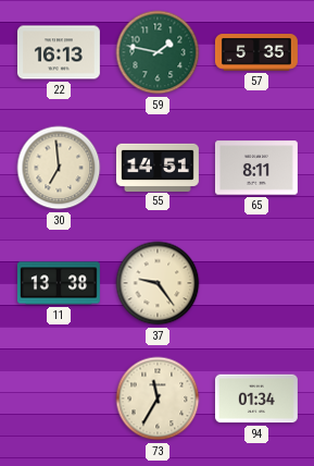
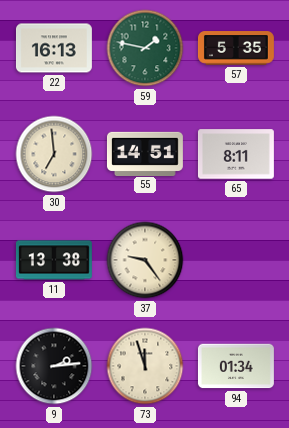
9: none -> 2:14 (54, 366)
73: 11:35 -> 11:57 (145, 366)
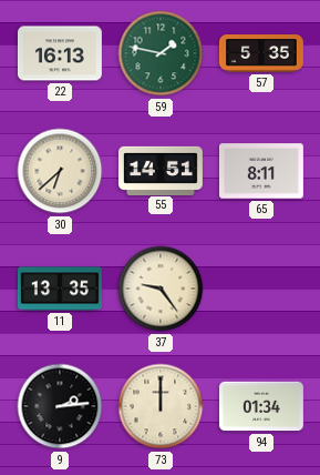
30: 6:59 -> 6:38 (60, 171)
11: 13:38 -> 13:35 (60, 289)
73: 11:57 -> 12:00 (161, 406)
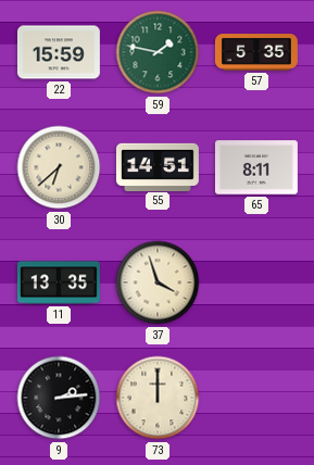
22: 16:13 -> 15:59 (59, 52)
37: 9:24 -> 3:57 (158, 282)
94: 01:34 -> none (261, 406)
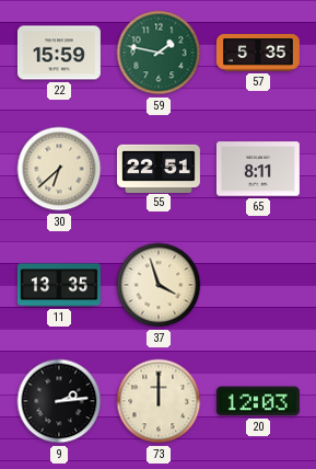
55: 14:51 -> 22:51 (159, 168)
20: none -> 12:03 (258, 401)
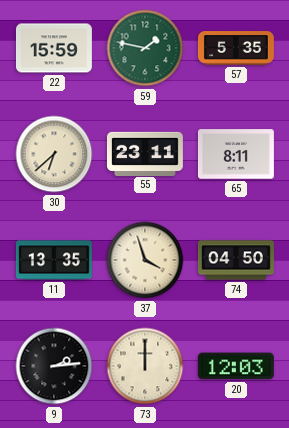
55: 22:51 -> 23:11 (145, 153)
74: none -> 04:50 (236, 260)
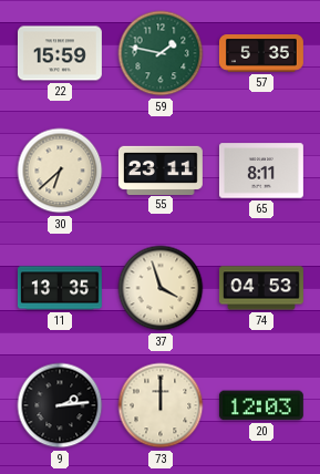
74: 04:50 -> 04:53 (261, 288)
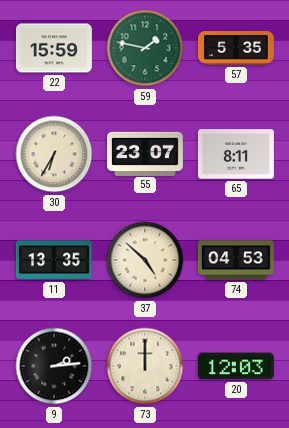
30: 6:38 -> 6:35 (54, 154)
55: 23:11 -> 23:07 (145, 153)
37: 3:57 -> 4:52 (145, 260)
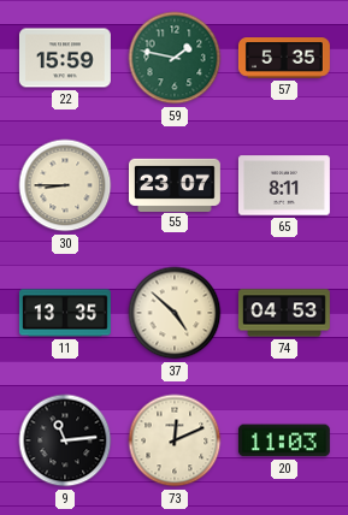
30: 6:35 -> 8:45 (65, 185)
9: 2:14 -> 11:14 (65, 440)
73: 12:00 -> 12:11 (175, 440)
20: 12:03 -> 11:03 (284, 440)
